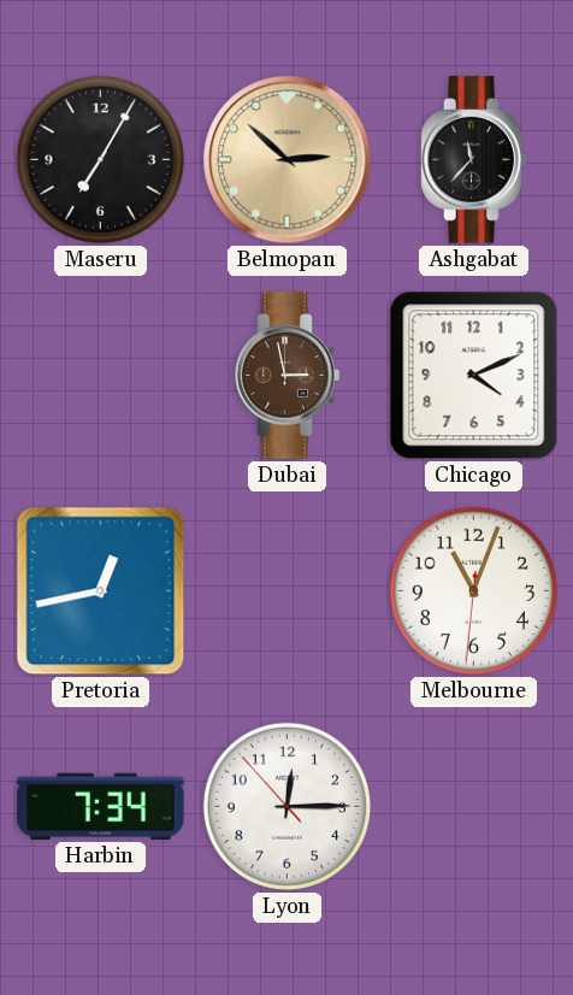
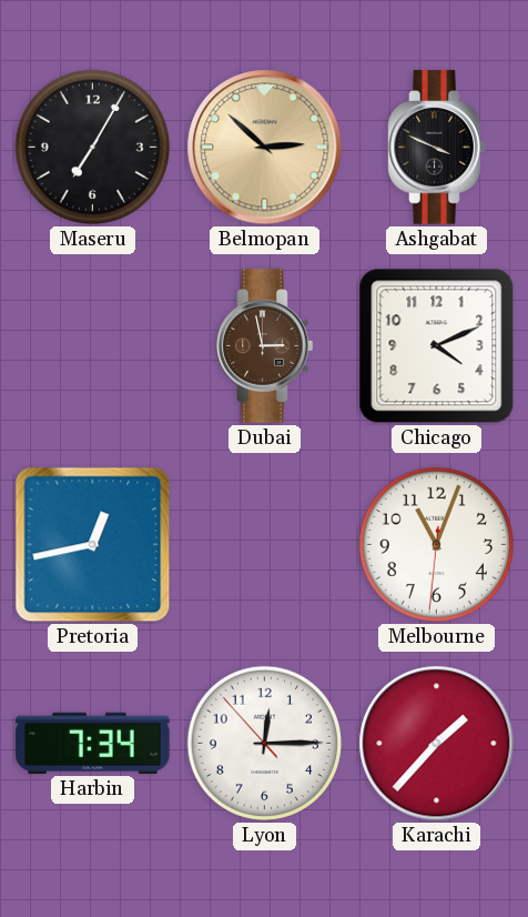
Ashgabat: 11:37 -> 3:49 (437, 148)
Karachi: none -> 1:37 (437, 744)
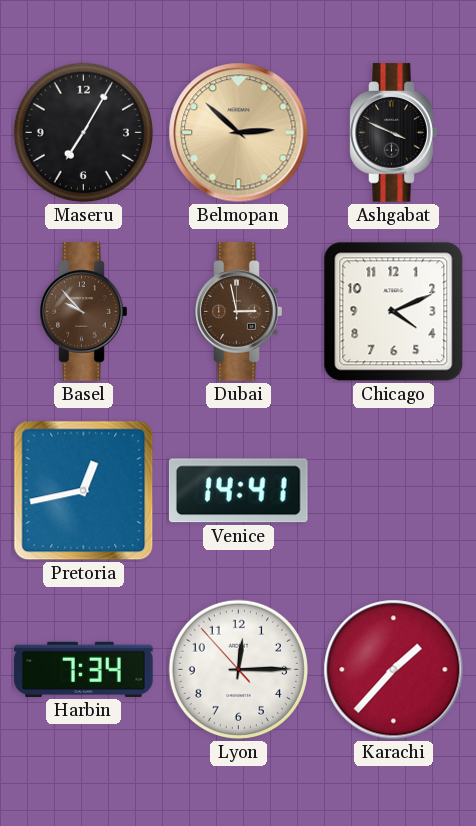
Basel: none -> 9:53 (84, 312)
Venice: none -> 14:41 (238, 491)
Melbourne: 11:03 -> none (436, 544)
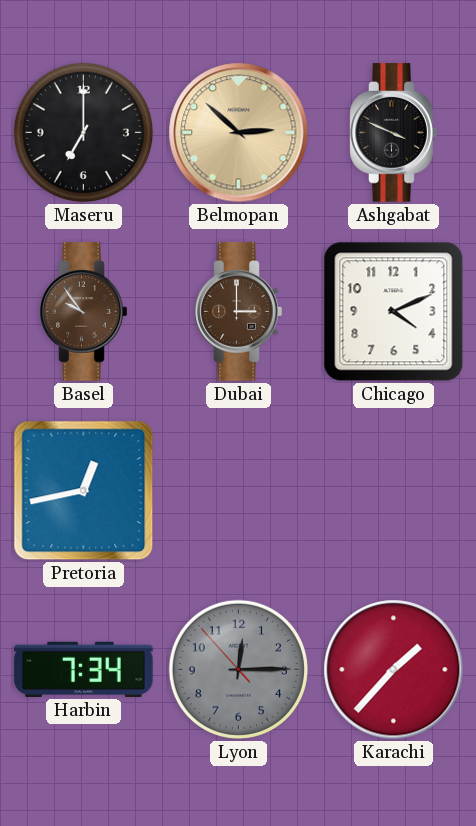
Maseru: 7:05 -> 7:00 (83, 132)
Basel: 9:53 -> 9:54 (84, 312)
Dubai: 2:58 -> 3:00 (239, 312)
Venice: 14:41 -> none (238, 491)
Lyon dial: white -> grey (238, 669)
